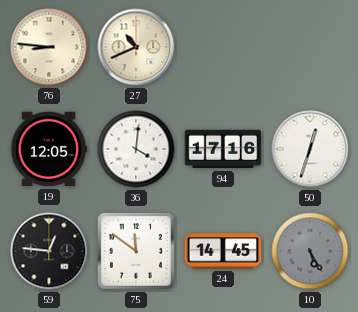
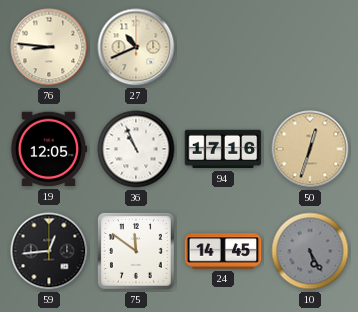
36: 4:01 -> 10:56 (136, 149)
50 dial: white -> champagne (310, 149)
59: 12:46 -> 12:44 (49, 251)
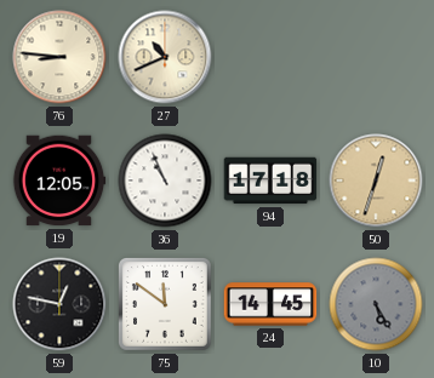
94: 17:16 -> 17:18 (270, 181)
59: 12:44 -> 12:47 (59, 304)
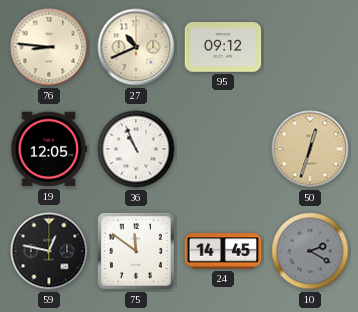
95: none -> 09:12 (223, 48)
94: 17:18 -> none (270, 181)
10: 5:25 -> 2:20 (310, 251)
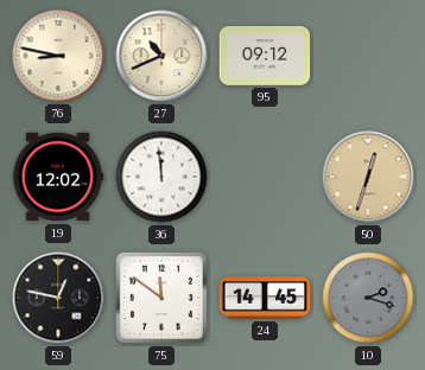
76: 8:46 -> 8:47 (58, 56)
19: 12:05 -> 12:02 (58, 177)
36: 10:56 -> 11:59 (161, 177)
10: 2:20 -> 2:18 (368, 298)
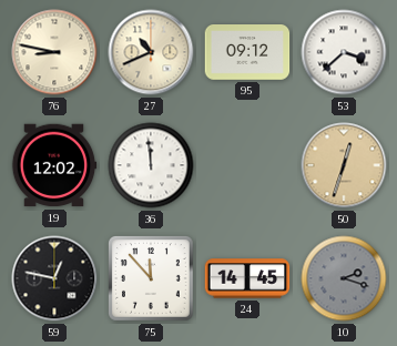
53: none -> 3:38 (344, 52)
75: 11:51 -> 11:53 (152, 279)
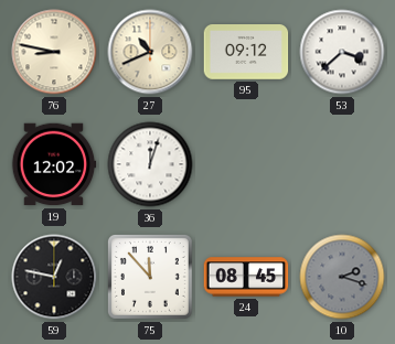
36: 11:59 -> 12:03 (150, 164)
50: 12:33 -> none (344, 165)
24: 14:45 -> 08:45 (246, 277)
